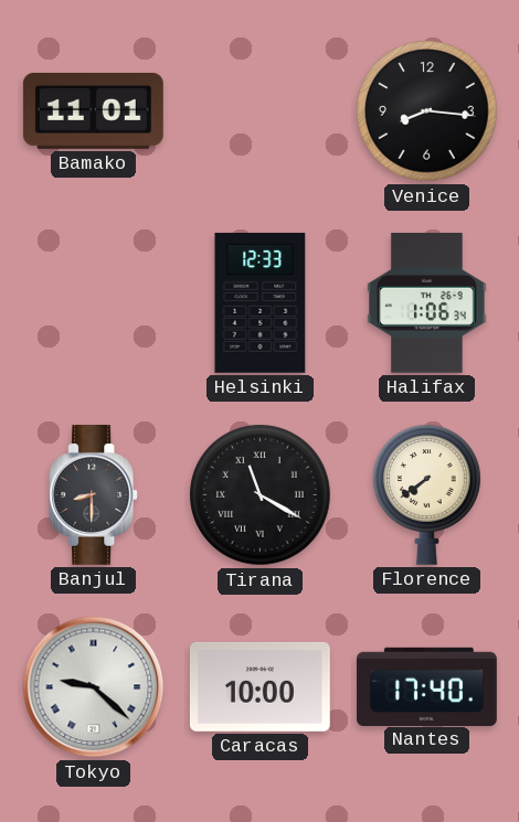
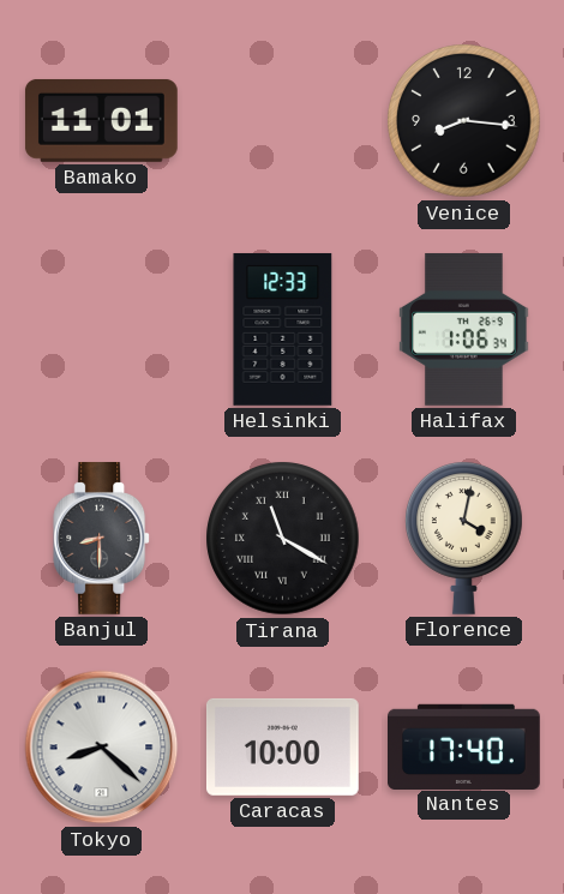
Florence: 7:39 -> 4:02 (464, 538)
Tokyo: 9:22 -> 8:22 (102, 748)
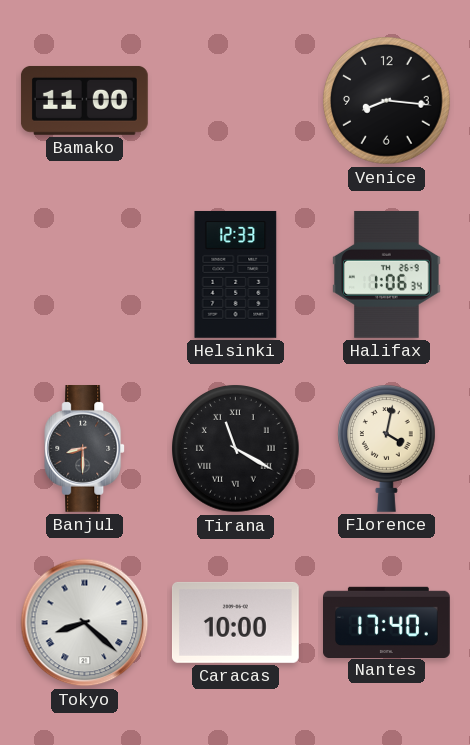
Bamako: 11:01 -> 11:00 (84, 100)
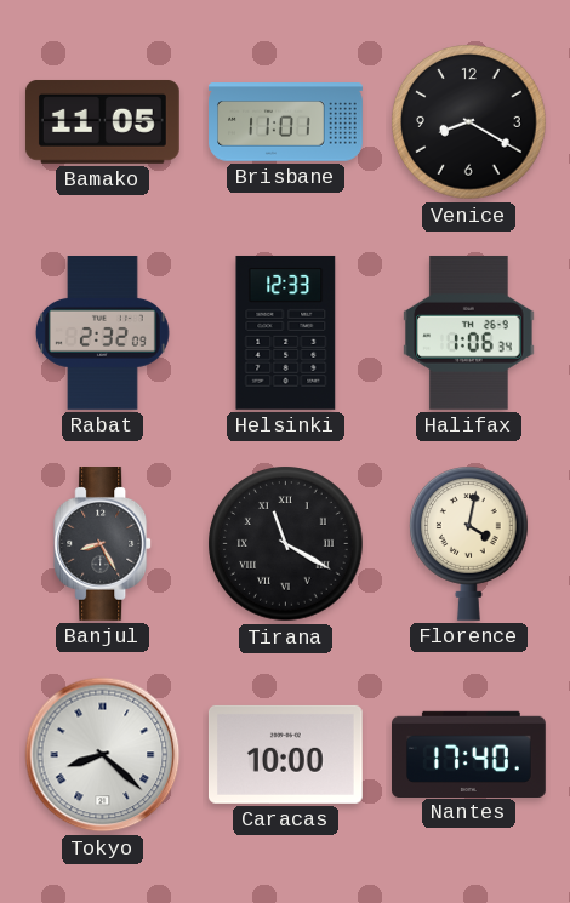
Bamako: 11:00 -> 11:05 (102, 121)
Brisbane: none -> 11:01 (286, 122)
Venice: 8:16 -> 8:20 (469, 122)
Rabat: none -> 2:32 (102, 333)
Banjul: 8:30 -> 8:25 (103, 544)
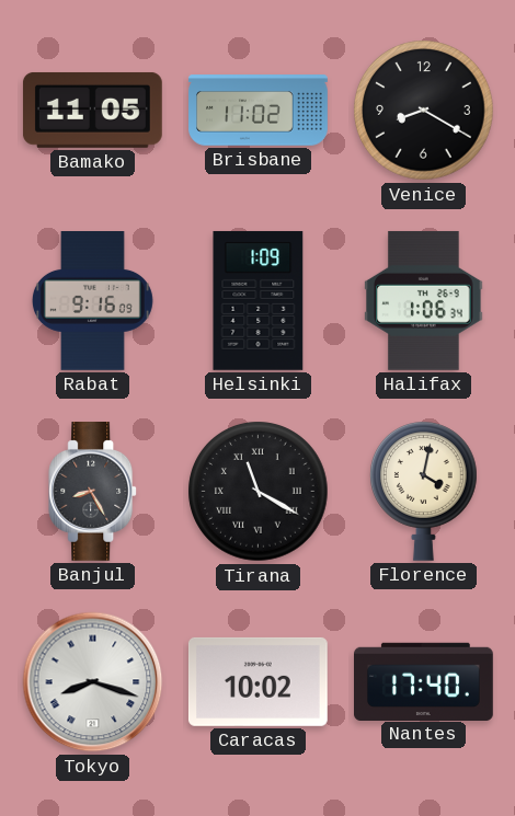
Brisbane: 11:01 -> 11:02 (259, 111)
Rabat: 2:32 -> 9:16 (92, 301)
Helsinki: 12:33 -> 1:09 (259, 300)
Tokyo: 8:22 -> 8:18 (93, 682)
Caracas: 10:00 -> 10:02 (257, 681)
